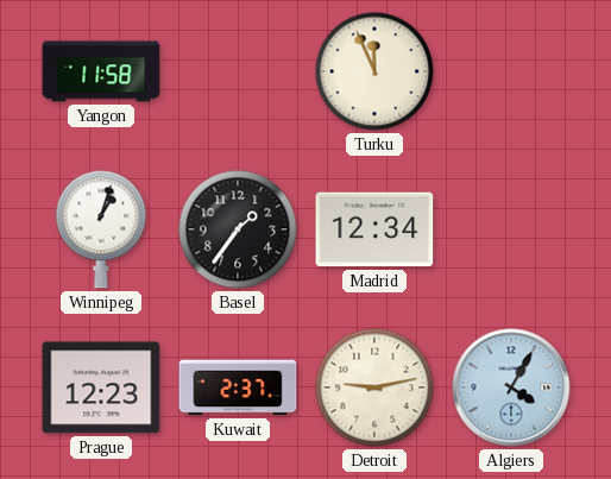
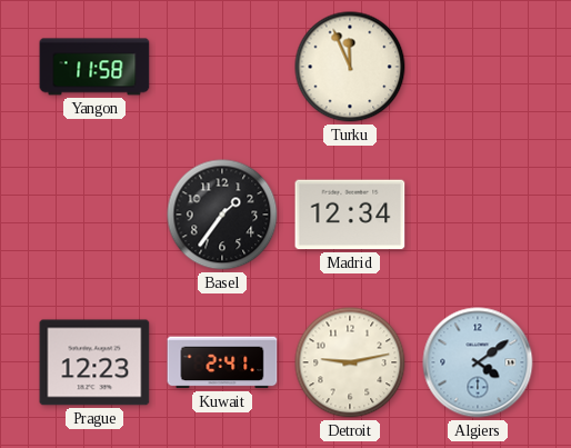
Winnipeg: 1:03 -> none (101, 229)
Kuwait: 2:37 -> 2:41 (222, 362)
Algiers: 4:05 -> 4:09 (478, 362)
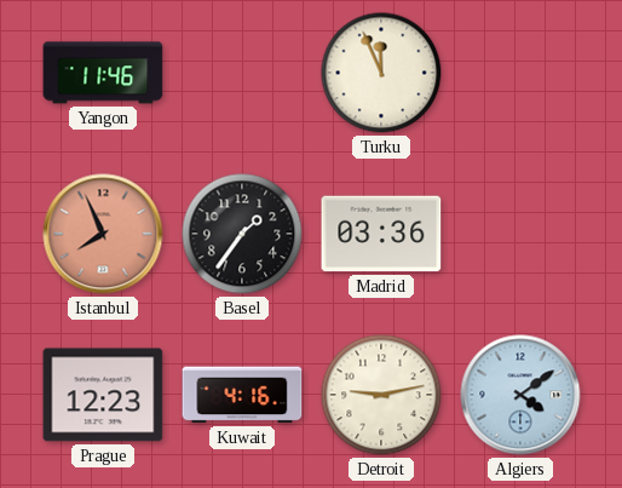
Yangon: 11:58 -> 11:46 (103, 73)
Istanbul: none -> 7:56 (103, 234)
Madrid: 12:34 -> 03:36 (381, 234)
Kuwait: 2:41 -> 4:16 (242, 395)
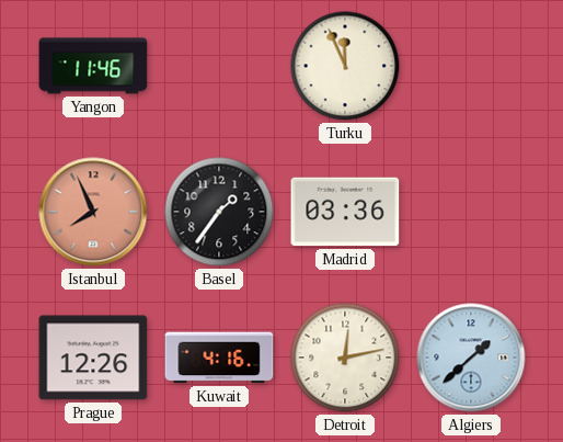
Prague: 12:23 -> 12:26 (93, 358)
Detroit: 9:13 -> 12:13 (345, 358)
Algiers: 4:09 -> 1:38 (471, 358)
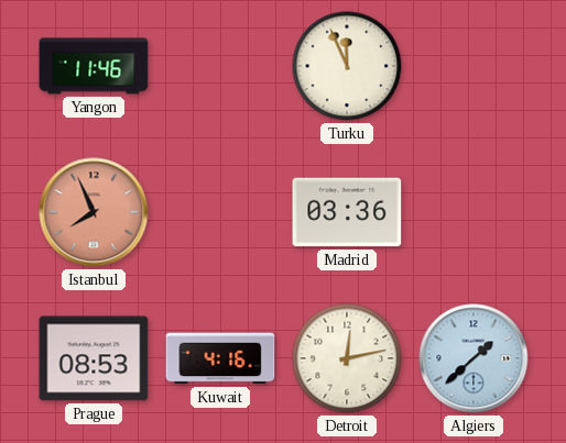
Basel: 1:36 -> none (219, 212)
Prague: 12:26 -> 08:53 (94, 358)
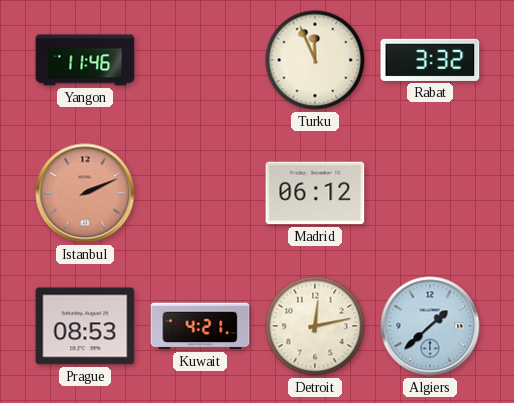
Rabat: none -> 3:32 (430, 60)
Istanbul: 7:56 -> 2:11 (85, 193)
Madrid: 03:36 -> 06:12 (315, 193)
Kuwait: 4:16 -> 4:21 (200, 326)
